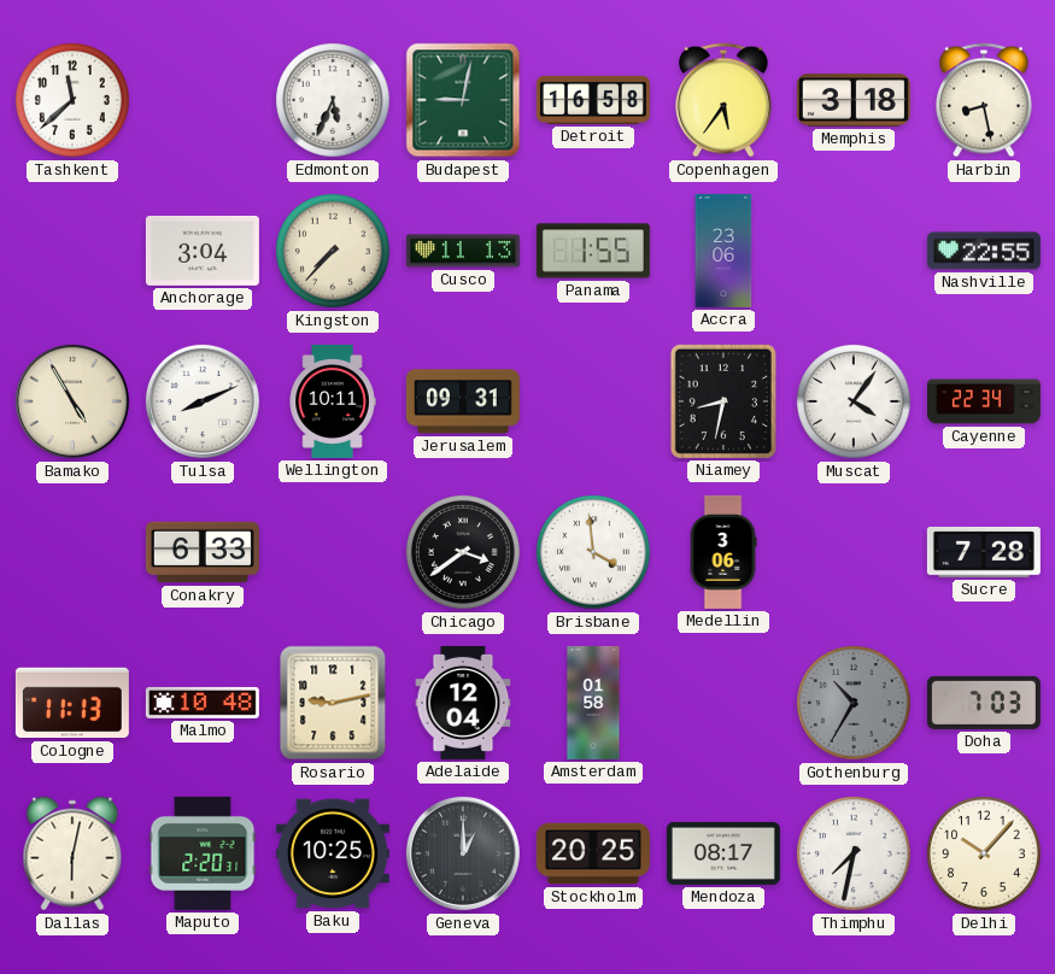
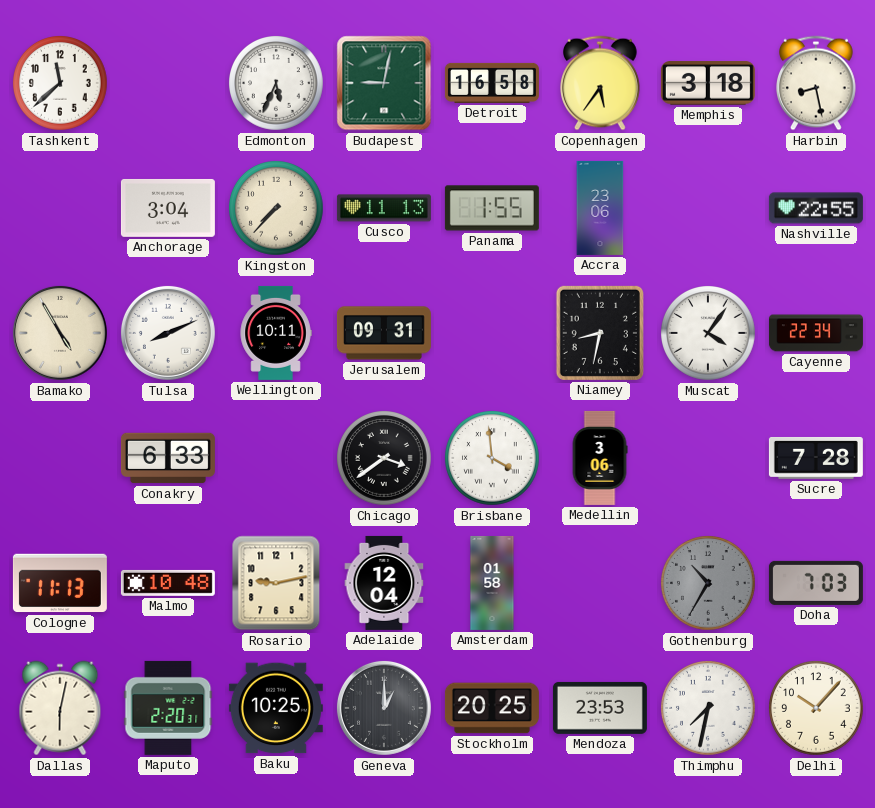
Mendoza: 08:17 -> 23:53 (600, 708)
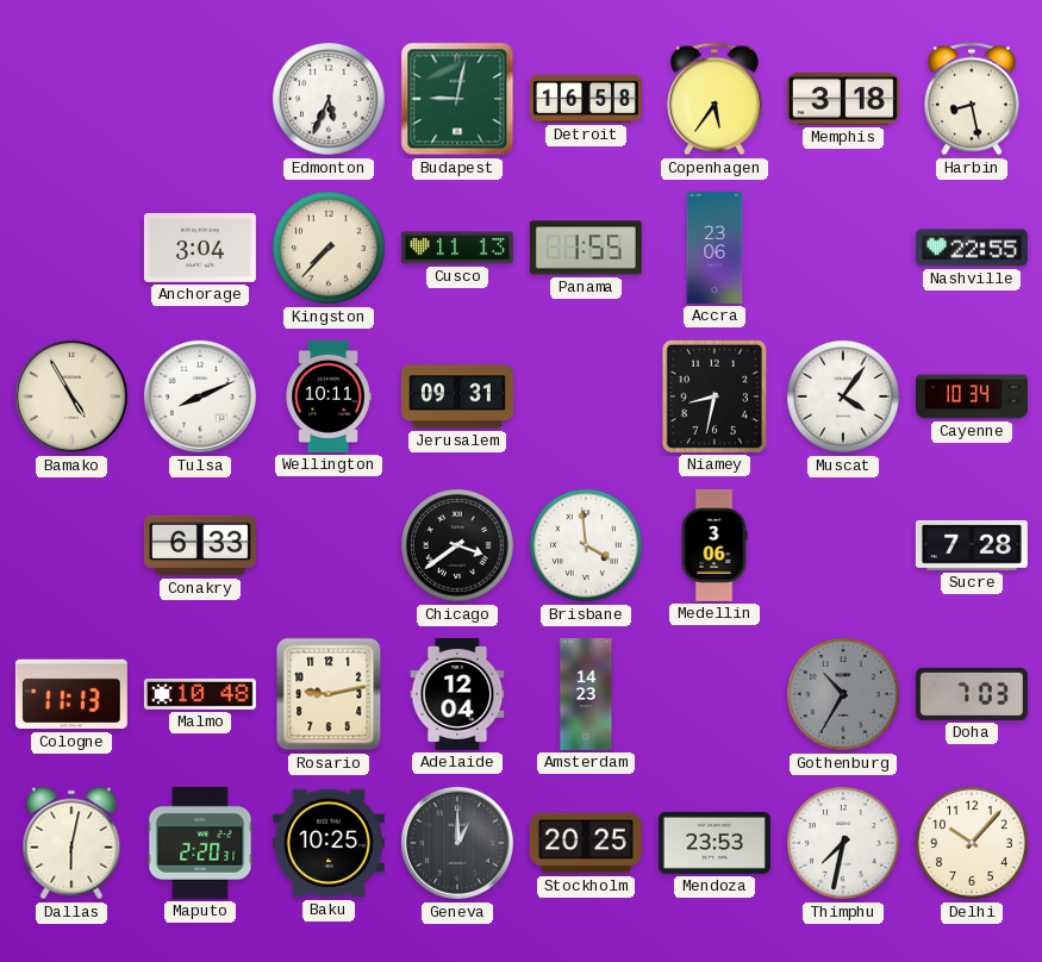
Tashkent: 11:38 -> none (61, 84)
Cayenne: 22:34 -> 10:34 (972, 396)
Amsterdam: 01:58 -> 14:23 (586, 694)
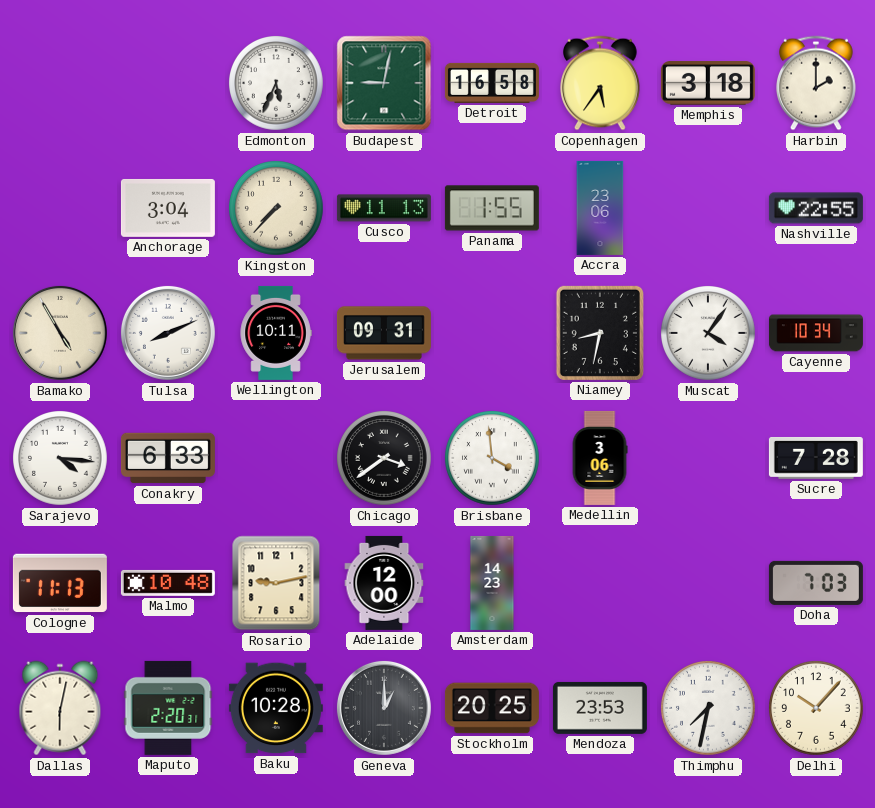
Harbin: 8:28 -> 2:00 (817, 83)
Sarajevo: none -> 4:16 (61, 459)
Adelaide: 12:04 -> 12:00 (384, 583)
Gothenburg: 10:35 -> none (844, 695)
Baku: 10:25 -> 10:28 (276, 708)
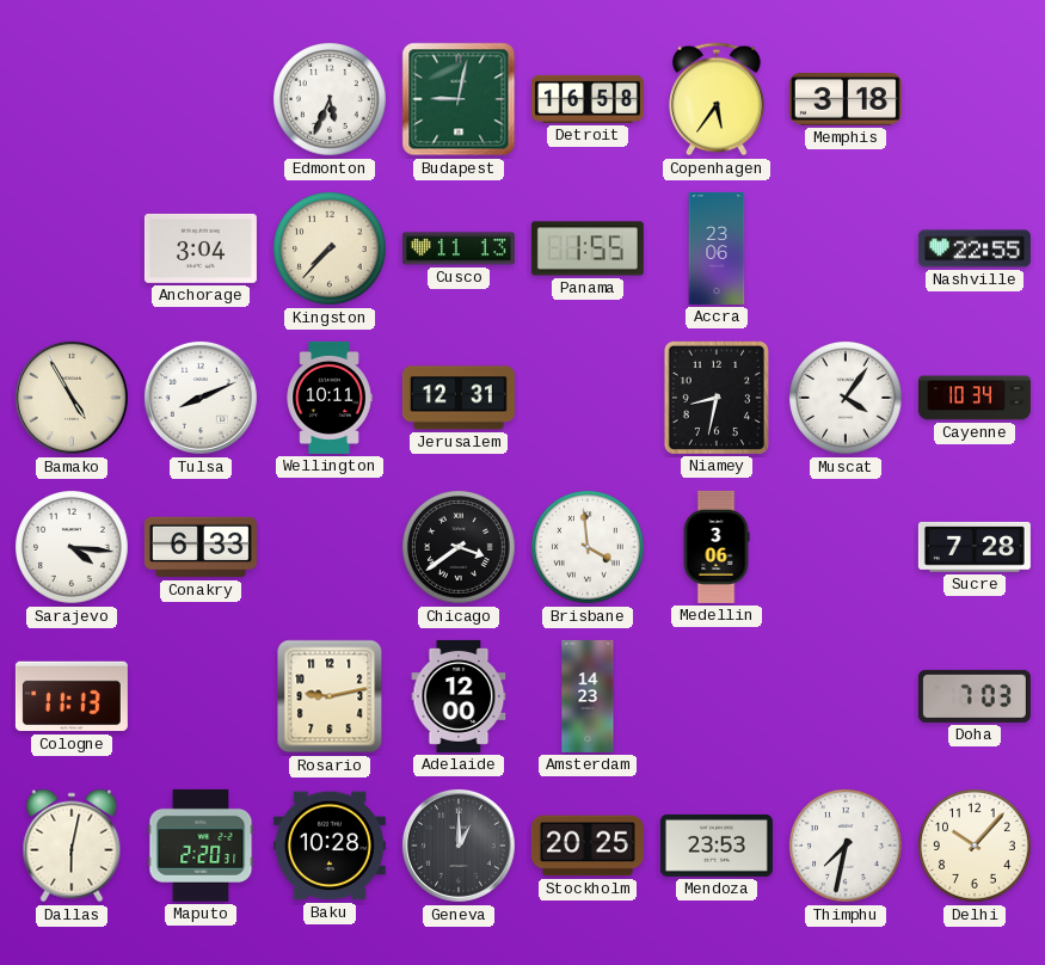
Harbin: 2:00 -> none (817, 83)
Jerusalem: 09:31 -> 12:31 (459, 398)
Malmo: 10:48 -> none (168, 583)
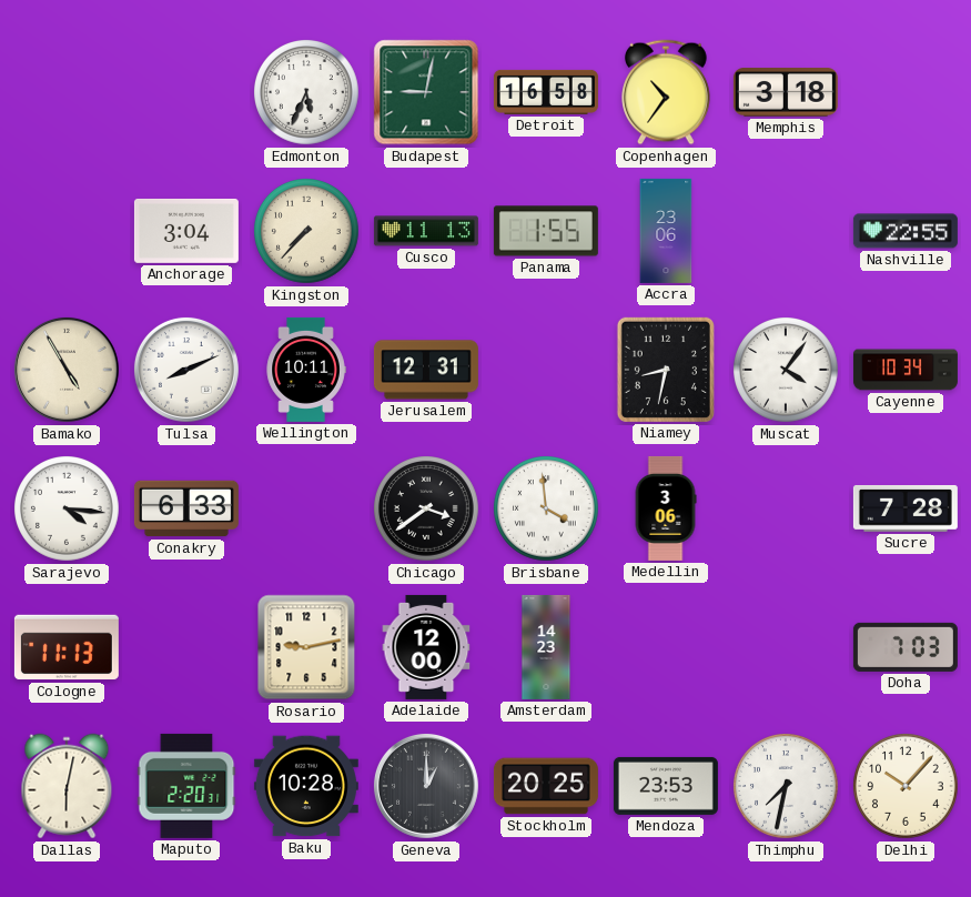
Copenhagen: 5:36 -> 10:36 (667, 92)
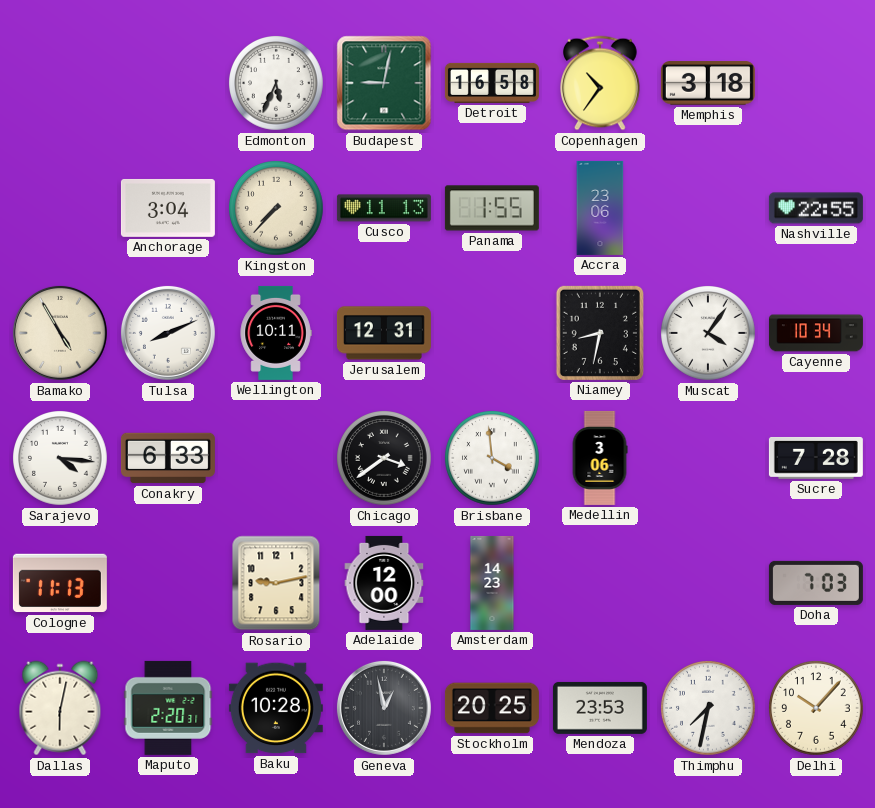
Geneva: 1:00 -> 12:58 (384, 708)
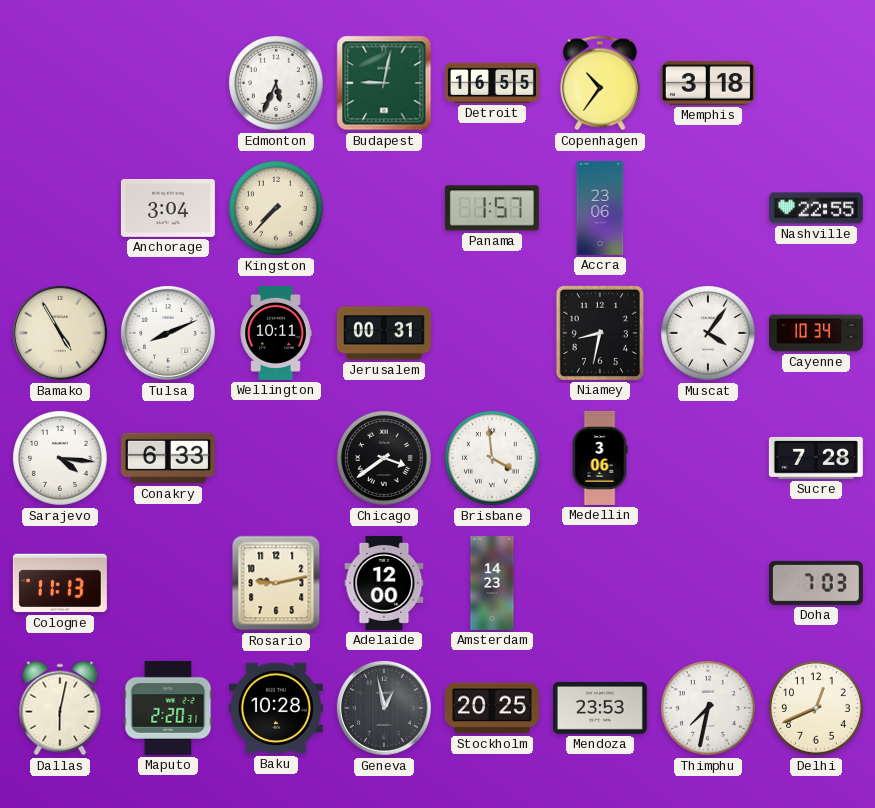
Detroit: 16:58 -> 16:55 (492, 83)
Cusco: 11:13 -> none (384, 208)
Panama: 1:55 -> 1:57 (492, 208)
Jerusalem: 12:31 -> 00:31 (384, 333)
Delhi: 10:07 -> 12:41 (817, 709)
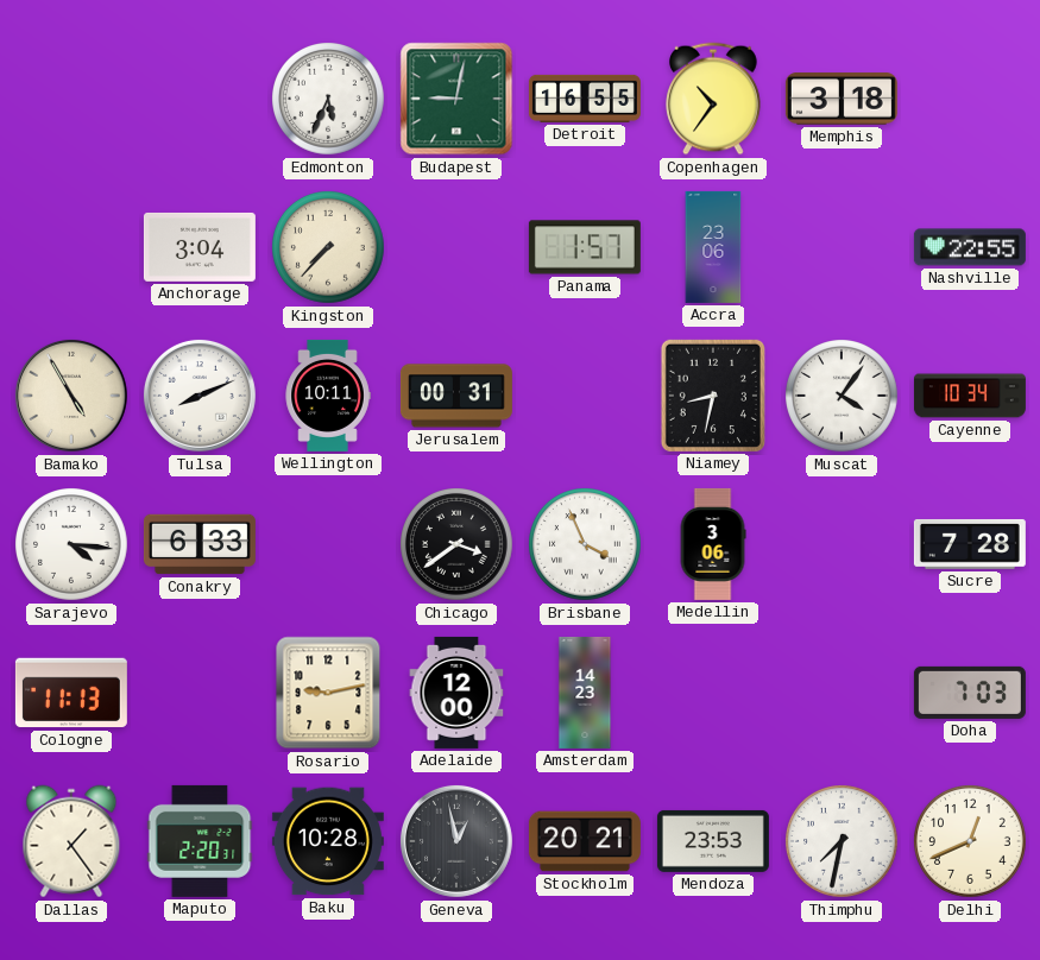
Brisbane: 3:59 -> 3:56 (586, 545)
Dallas: 6:02 -> 1:24 (71, 841)
Stockholm: 20:25 -> 20:21 (585, 841)
